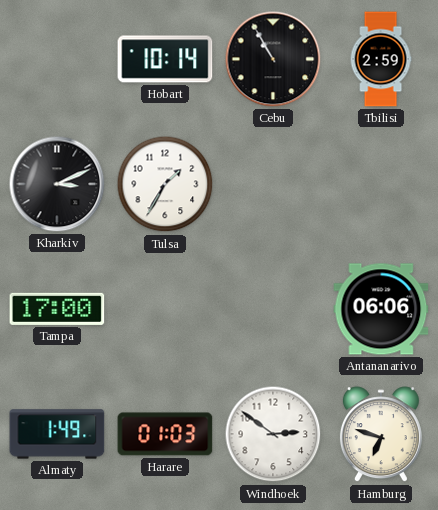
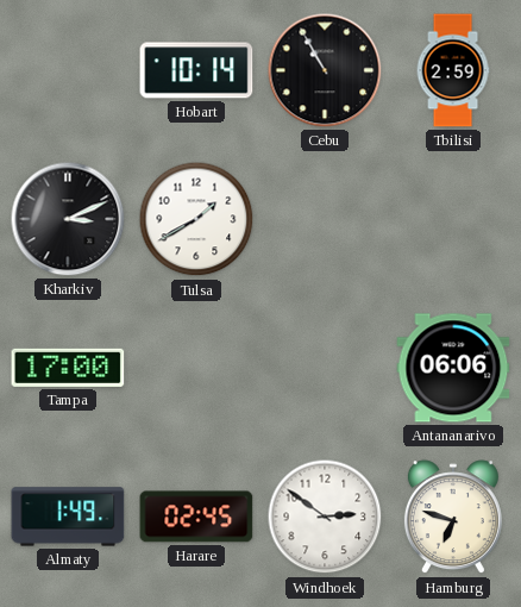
Tulsa: 1:35 -> 1:40 (196, 219)
Harare: 01:03 -> 02:45 (196, 517)
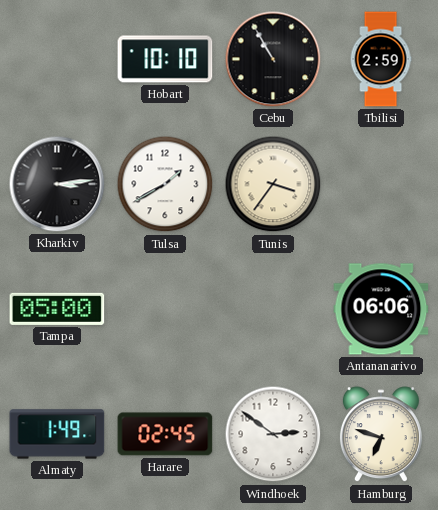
Hobart: 10:14 -> 10:10 (165, 59)
Kharkiv: 3:11 -> 3:14 (57, 184)
Tunis: none -> 3:36 (273, 184)
Tampa: 17:00 -> 05:00 (57, 309)
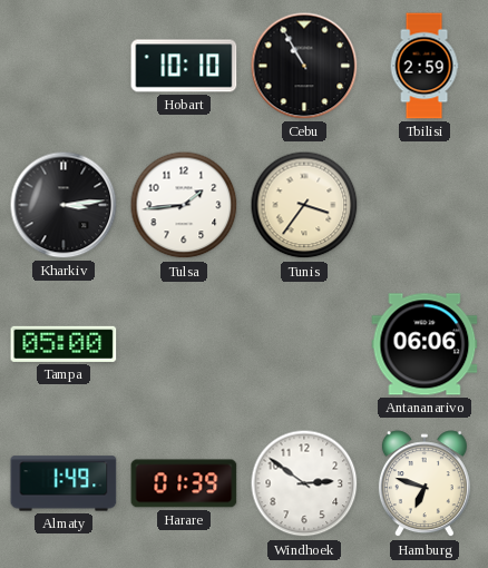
Tulsa: 1:40 -> 1:44 (184, 205)
Harare: 02:45 -> 01:39 (184, 483)
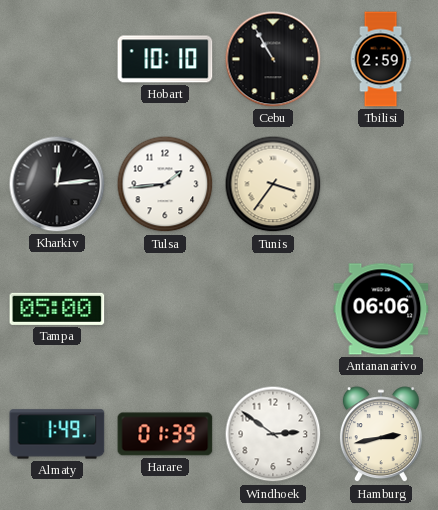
Kharkiv: 3:14 -> 12:14 (57, 184)
Hamburg: 6:48 -> 2:43 (381, 435)
